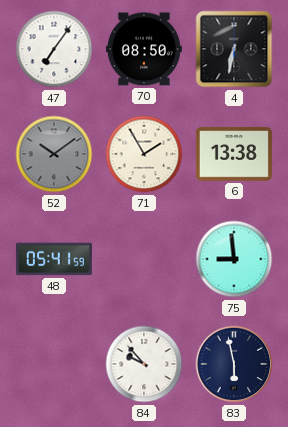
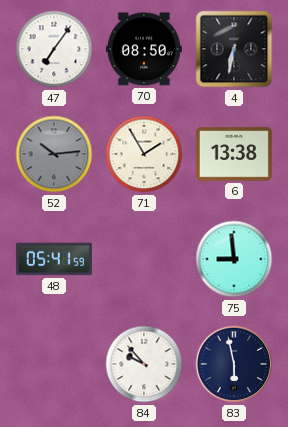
52: 10:09 -> 10:14 (54, 154)
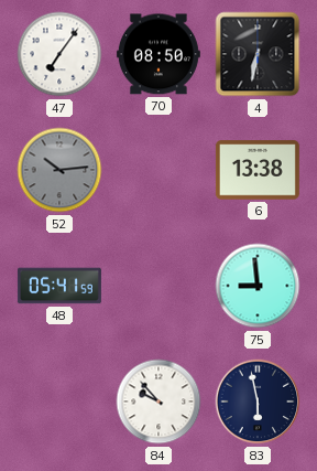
71: 1:55 -> none (144, 154)
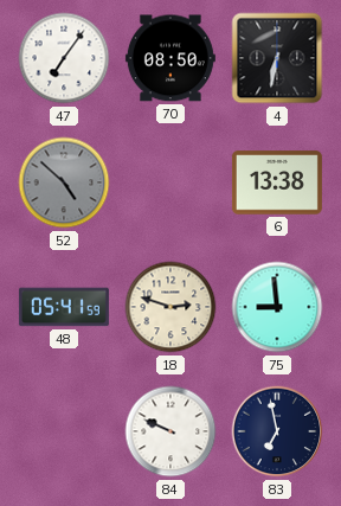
52: 10:14 -> 4:52 (64, 182)
18: none -> 2:48 (170, 307)
84: 9:53 -> 9:49 (170, 431)
83: 5:58 -> 6:58 (277, 431)
